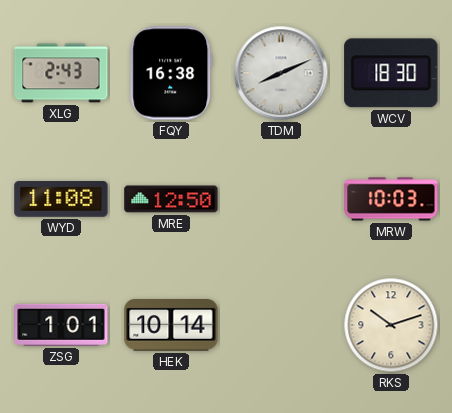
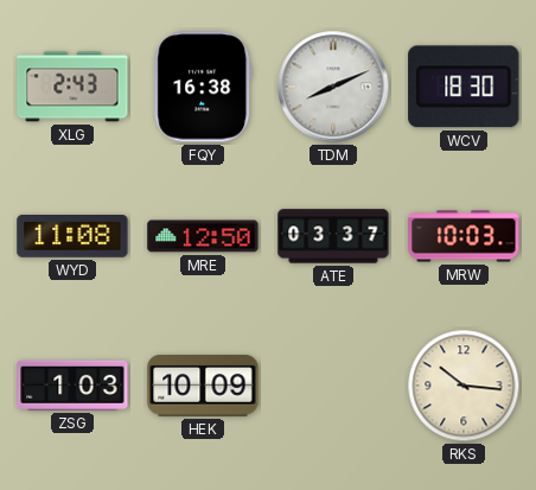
ATE: none -> 03:37 (333, 236)
ZSG: 1:01 -> 1:03 (72, 386)
HEK: 10:14 -> 10:09 (203, 386)
RKS: 10:12 -> 10:16 (464, 386)
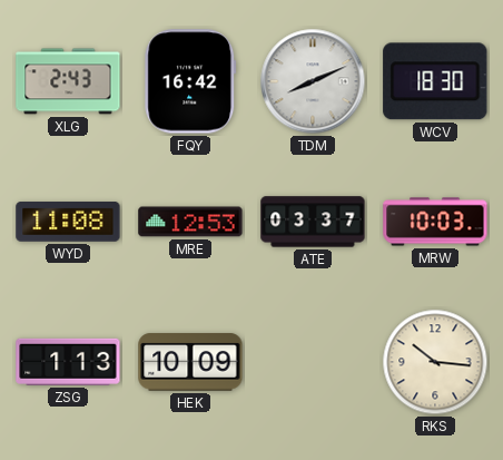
FQY: 16:38 -> 16:42 (190, 81)
MRE: 12:50 -> 12:53 (190, 222)
ZSG: 1:03 -> 1:13 (68, 362)
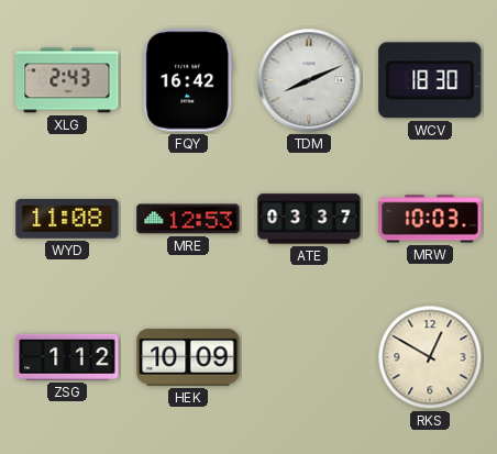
ZSG: 1:13 -> 1:12 (67, 357)
RKS: 10:16 -> 12:50 (430, 357)
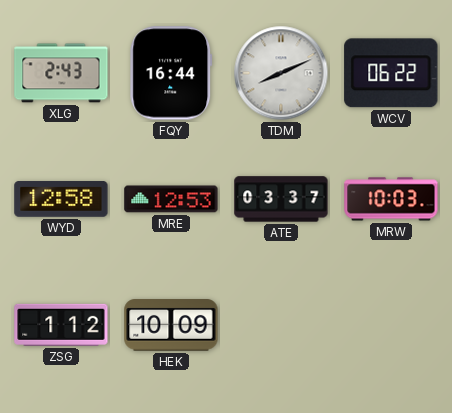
FQY: 16:42 -> 16:44 (171, 73)
WCV: 18:30 -> 06:22 (391, 73)
WYD: 11:08 -> 12:58 (61, 200)
RKS: 12:50 -> none (430, 357)
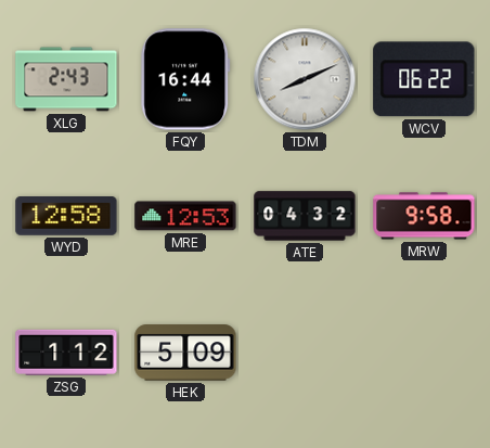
ATE: 03:37 -> 04:32 (305, 216)
MRW: 10:03 -> 9:58 (424, 216)
HEK: 10:09 -> 5:09 (185, 353)
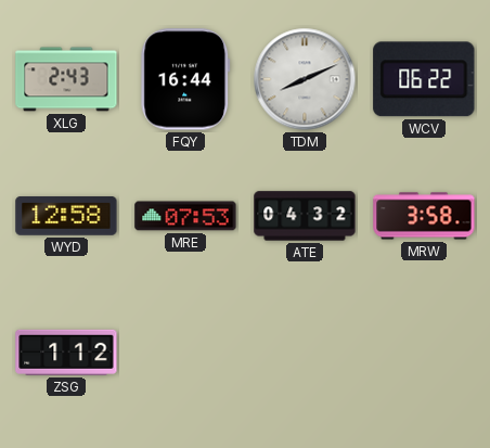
MRE: 12:53 -> 07:53 (185, 216)
MRW: 9:58 -> 3:58 (424, 216)
HEK: 5:09 -> none (185, 353)
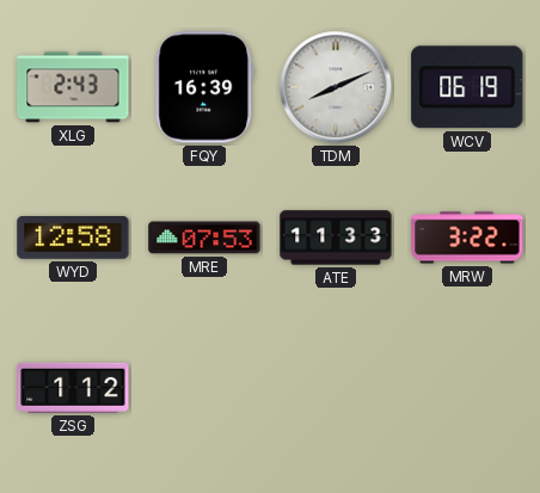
FQY: 16:44 -> 16:39 (204, 87)
WCV: 06:22 -> 06:19 (467, 87)
ATE: 04:32 -> 11:33 (336, 238)
MRW: 3:58 -> 3:22 (467, 238)
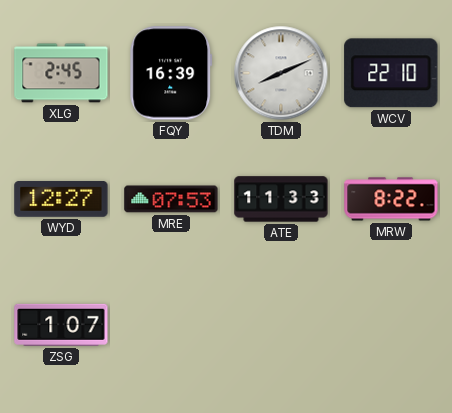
XLG: 2:43 -> 2:45 (61, 73)
WCV: 06:19 -> 22:10 (391, 73)
WYD: 12:58 -> 12:27 (61, 200)
MRW: 3:22 -> 8:22 (391, 199)
ZSG: 1:12 -> 1:07 (61, 325)
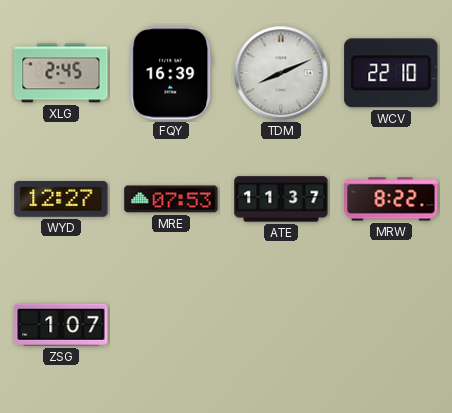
ATE: 11:33 -> 11:37 (281, 199)
